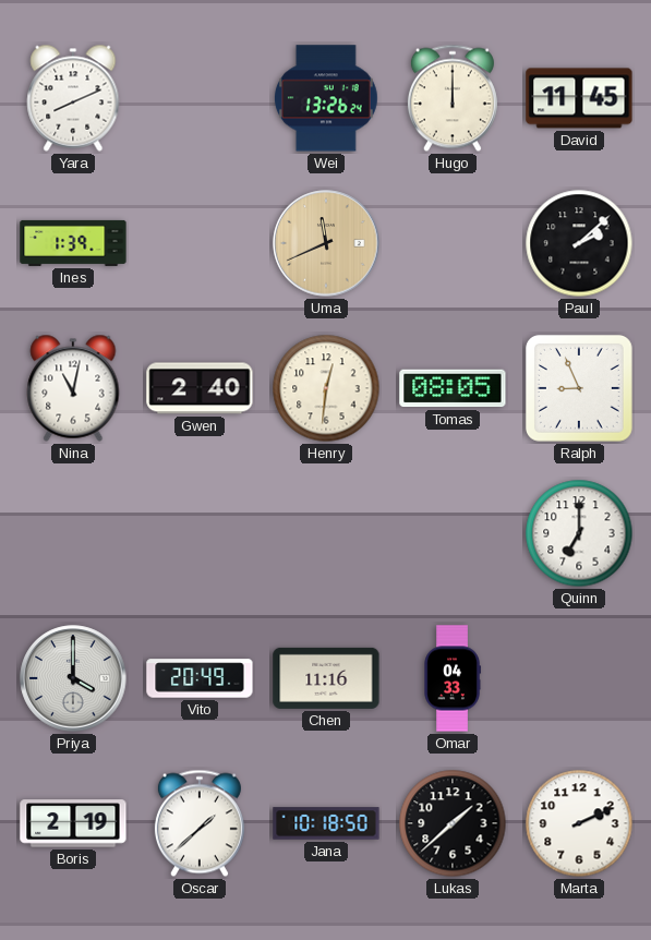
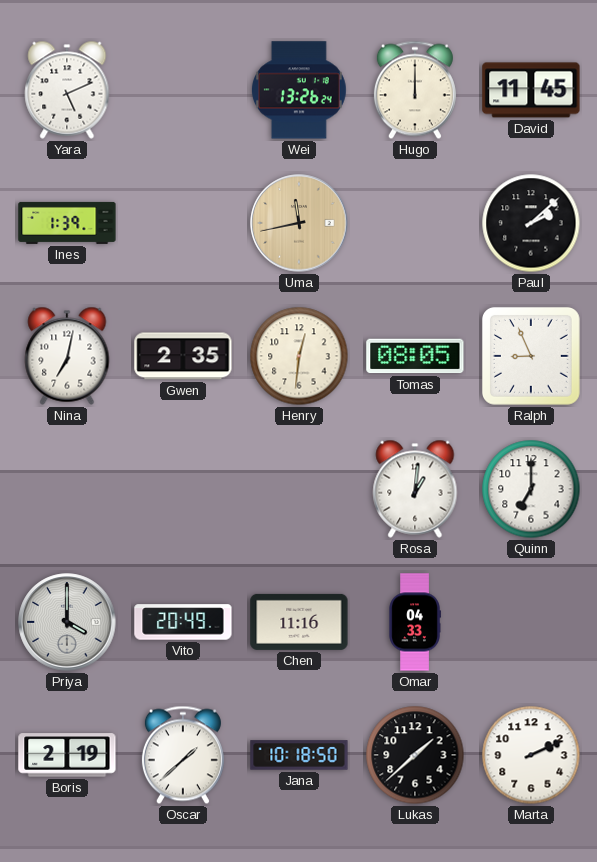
Yara: 8:11 -> 5:11 (67, 90)
Uma: 11:41 -> 11:43 (299, 223)
Nina: 11:02 -> 7:02 (67, 356)
Gwen: 2:40 -> 2:35 (183, 356)
Rosa: none -> 1:01 (415, 489)
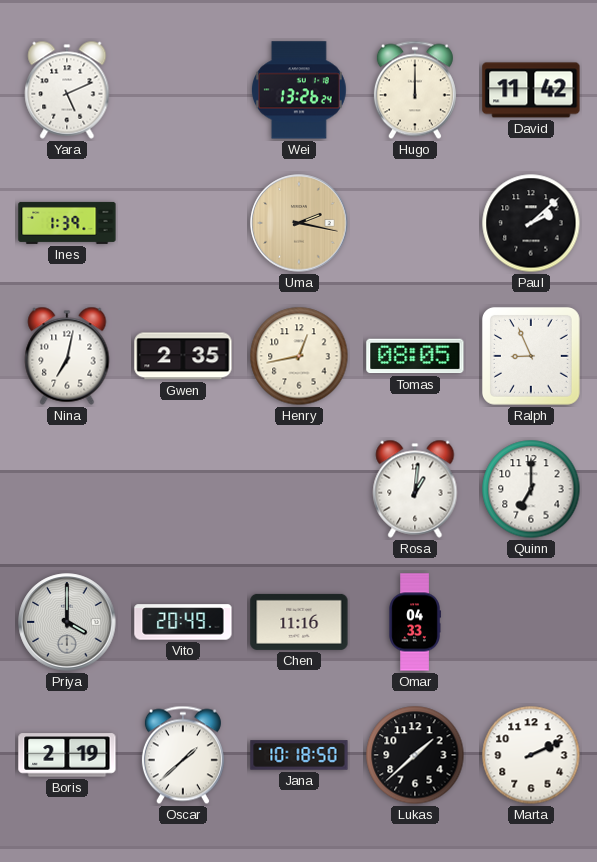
David: 11:45 -> 11:42 (531, 90)
Uma: 11:43 -> 2:17 (299, 223)
Henry: 12:31 -> 12:43 (299, 356)
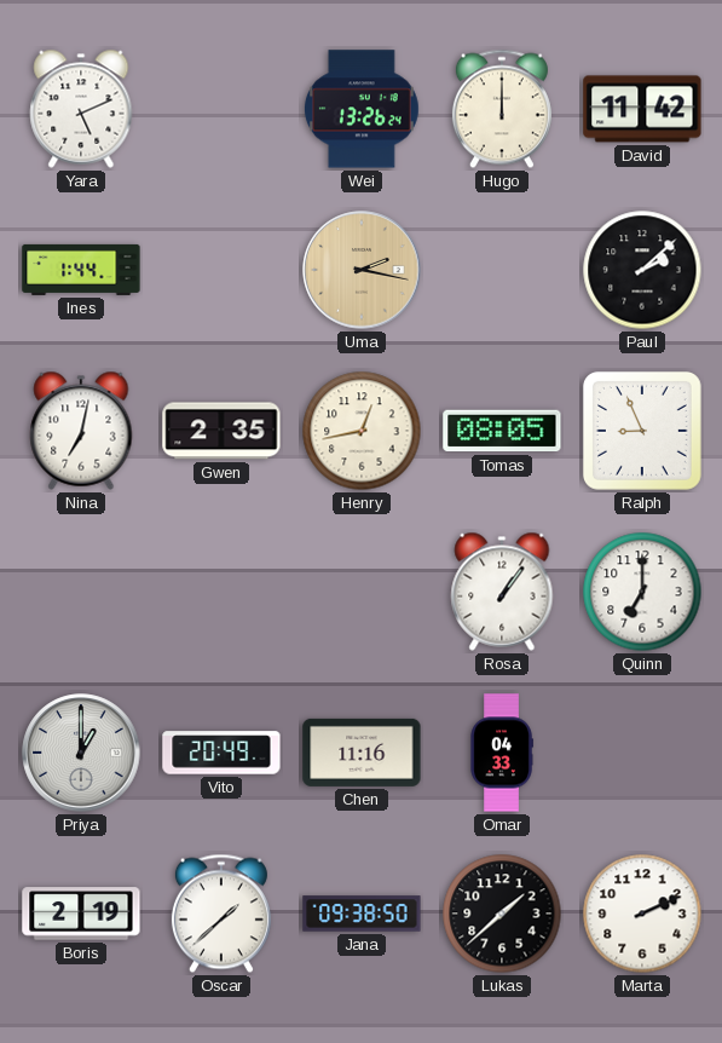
Ines: 1:39 -> 1:44 (81, 270)
Rosa: 1:01 -> 1:06 (502, 592)
Priya: 4:00 -> 1:00 (81, 753)
Jana: 10:18 -> 09:38 (362, 914)
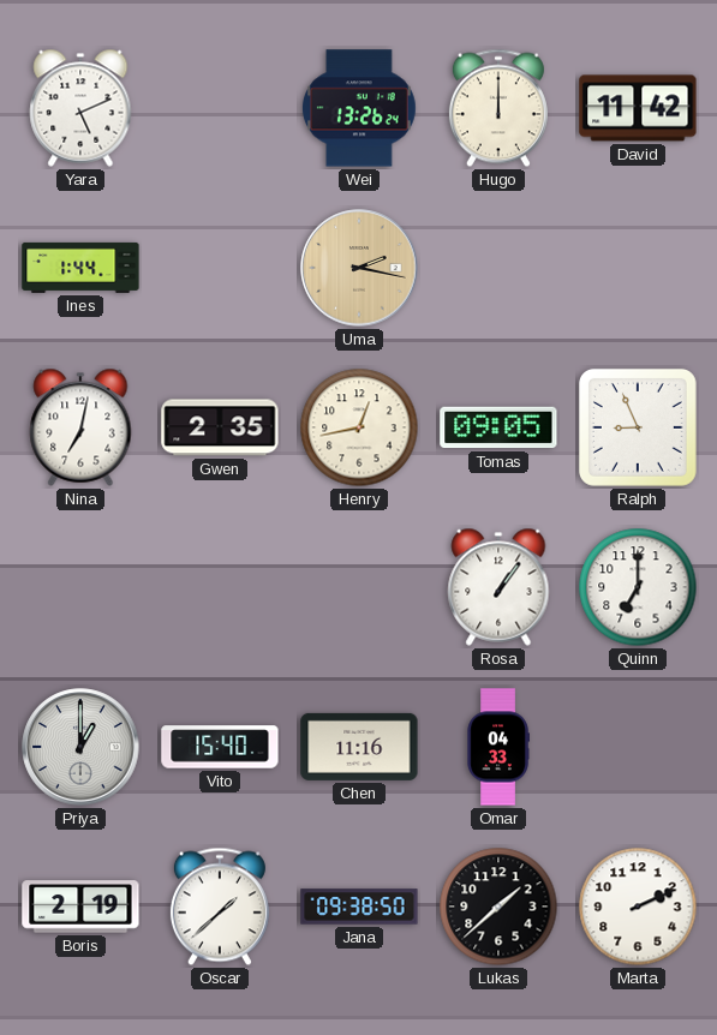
Paul: 2:08 -> none (642, 270)
Tomas: 08:05 -> 09:05 (498, 427)
Vito: 20:49 -> 15:40 (220, 747)
